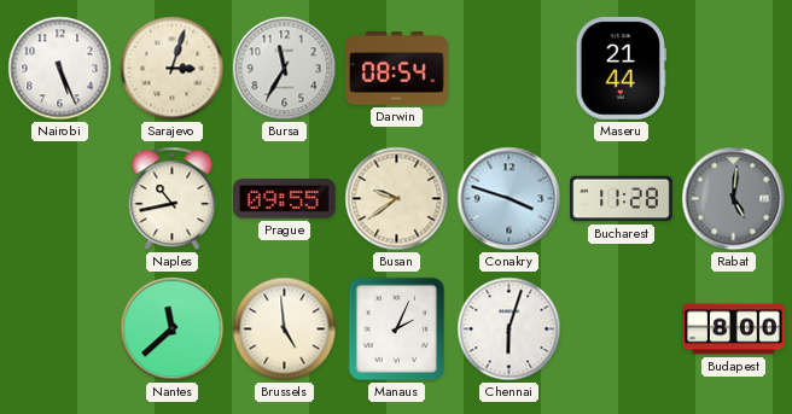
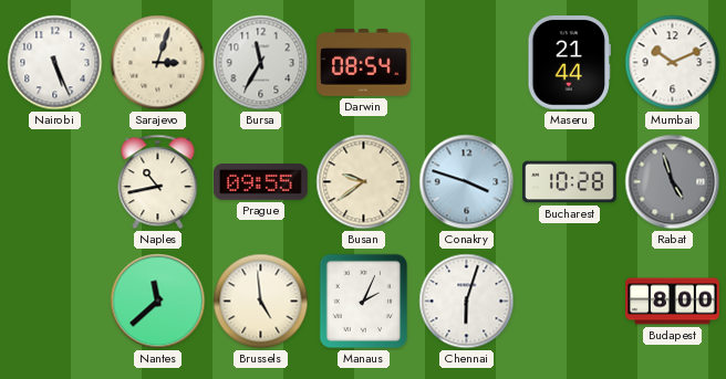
Mumbai: none -> 10:11 (673, 63)
Bucharest: 11:28 -> 10:28 (570, 182)
Rabat: 5:01 -> 4:57 (673, 182)
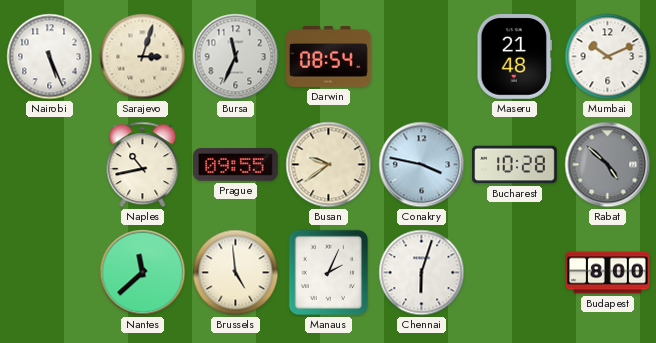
Bursa: 11:35 -> 11:34 (236, 57)
Maseru: 21:44 -> 21:48 (515, 57)
Conakry: 3:48 -> 3:47 (422, 165)
Rabat: 4:57 -> 4:52 (608, 165)
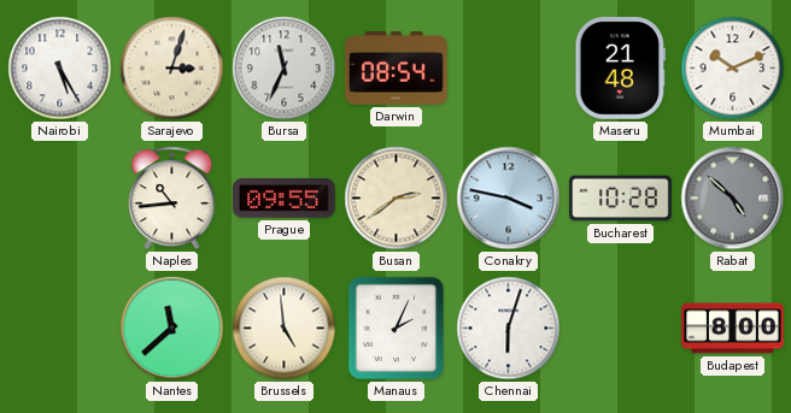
Nairobi: 5:26 -> 5:25 (60, 69)
Naples: 10:43 -> 10:44 (172, 199)
Busan: 9:39 -> 2:39 (397, 199)
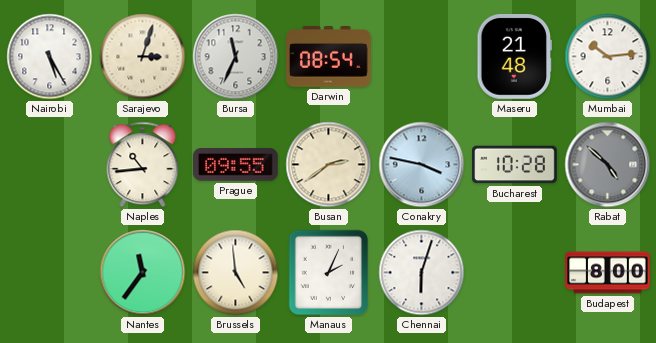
Mumbai: 10:11 -> 10:14 (608, 57)
Nantes: 11:38 -> 11:36 (143, 273)
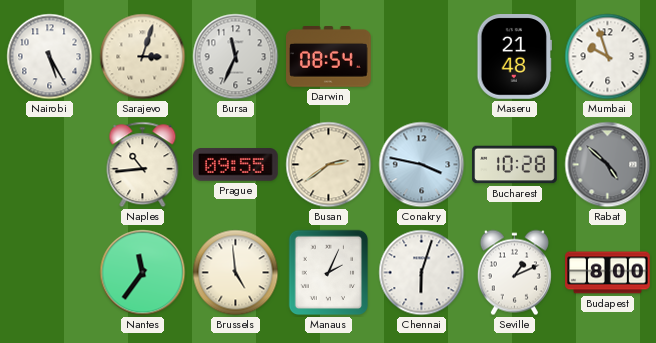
Mumbai: 10:14 -> 9:57 (608, 57)
Seville: none -> 1:11 (514, 273)
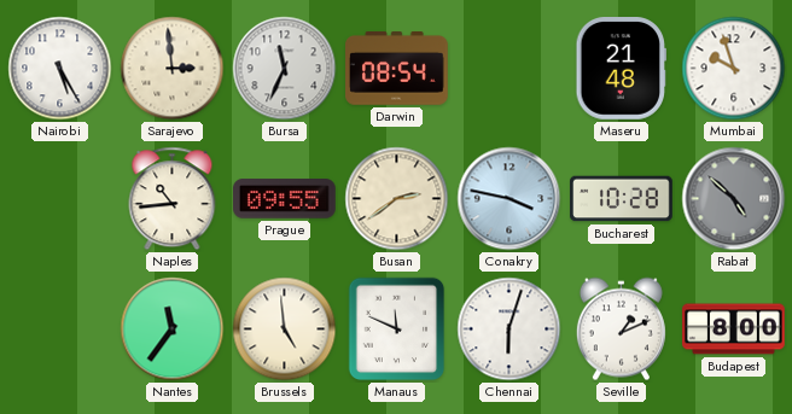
Sarajevo: 3:03 -> 2:59 (173, 69)
Manaus: 2:04 -> 11:49 (397, 330)
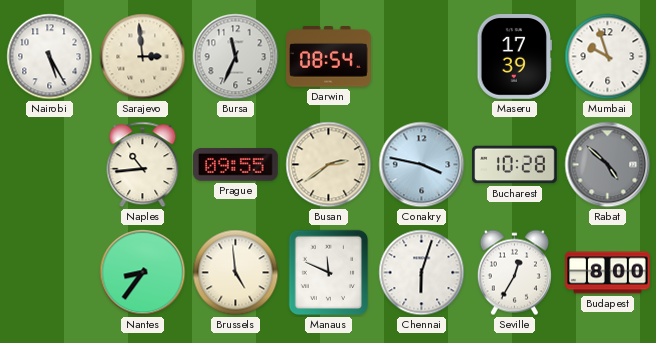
Maseru: 21:48 -> 17:39 (515, 57)
Nantes: 11:36 -> 8:36 (143, 273)
Seville: 1:11 -> 12:35 (514, 273)
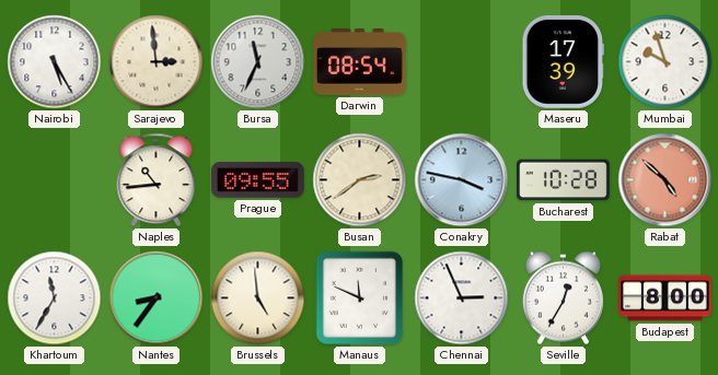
Rabat dial: grey -> salmon (665, 180)
Khartoum: none -> 11:35 (55, 298)
Chennai: 6:03 -> 2:56 (462, 298)
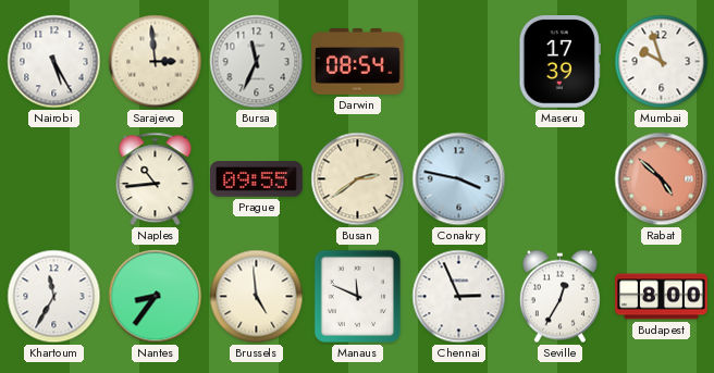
Bucharest: 10:28 -> none (564, 180)
